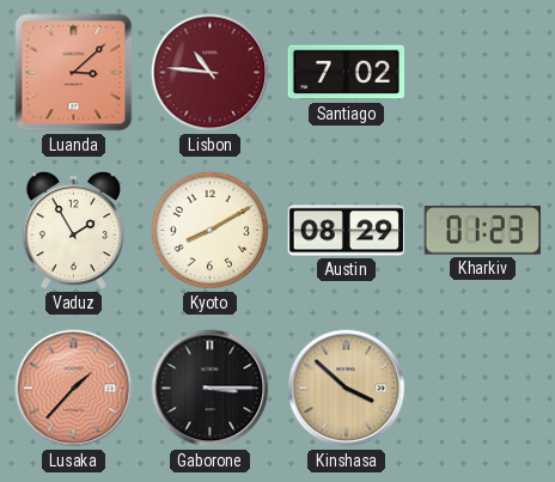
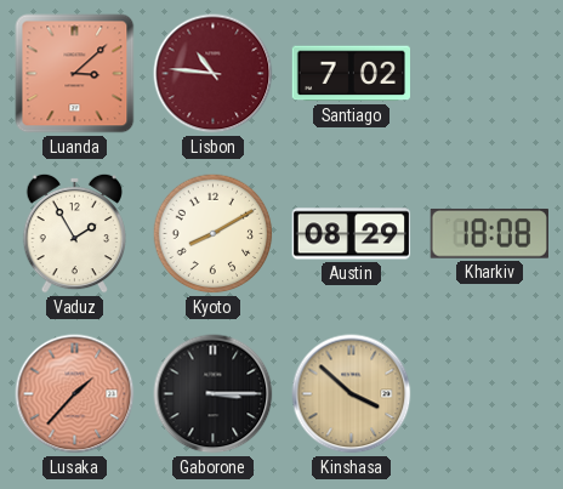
Kharkiv: 01:23 -> 18:08 (489, 234)
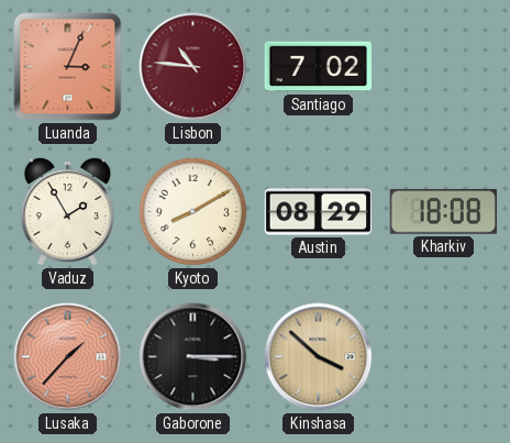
Luanda: 3:08 -> 3:04 (68, 67)
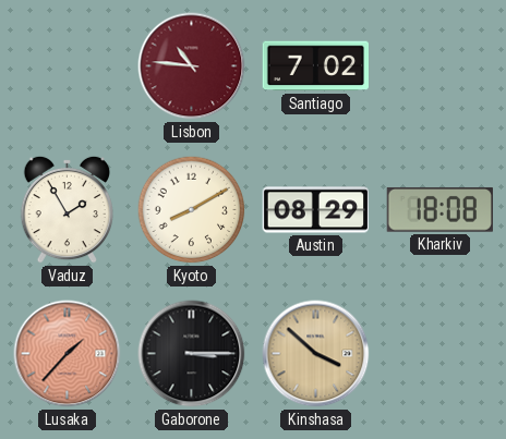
Luanda: 3:04 -> none (68, 67)
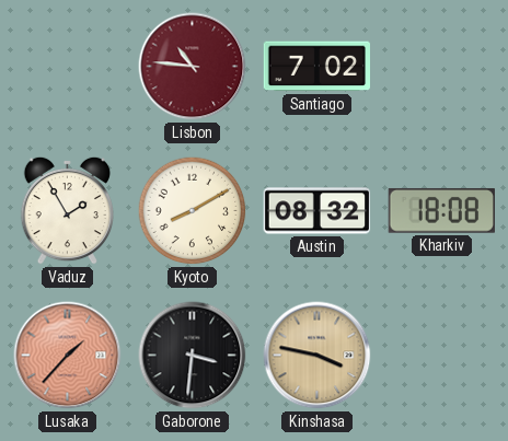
Austin: 08:29 -> 08:32 (317, 211)
Gaborone: 3:15 -> 3:31 (193, 356)
Kinshasa: 3:52 -> 3:47 (317, 356)
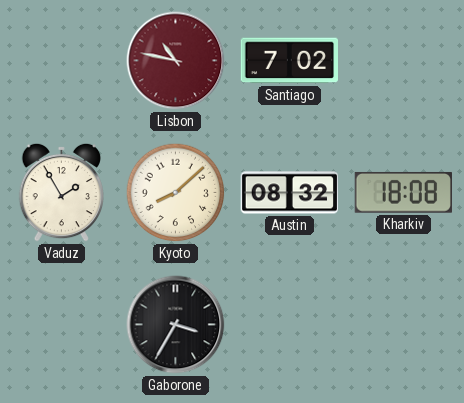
Lisbon: 10:46 -> 10:47 (176, 61)
Kyoto: 8:10 -> 8:08 (176, 193)
Lusaka: 1:37 -> none (68, 356)
Gaborone: 3:31 -> 3:35 (176, 325)
Kinshasa: 3:47 -> none (317, 356)
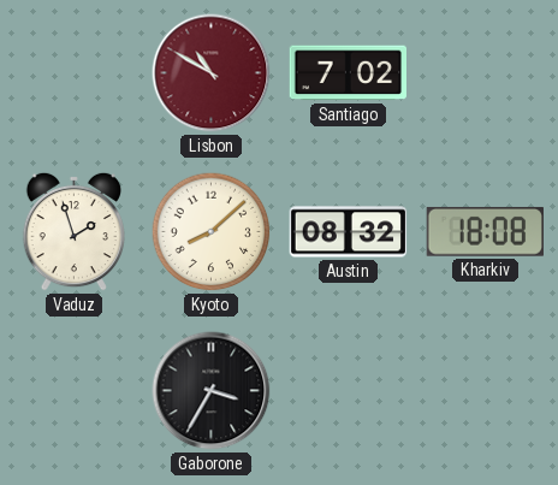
Lisbon: 10:47 -> 10:50 (212, 73)
Vaduz: 1:55 -> 1:57 (73, 231)
